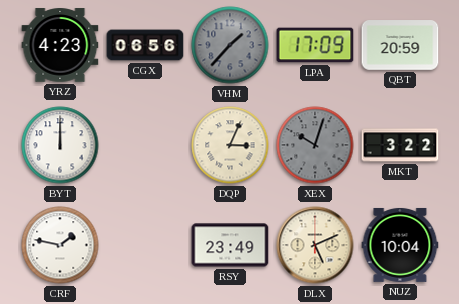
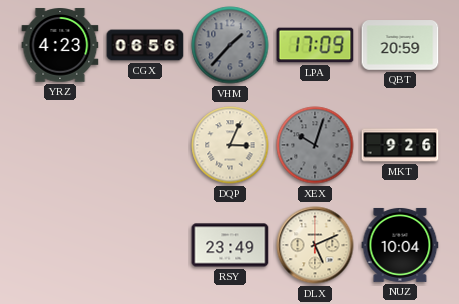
BYT: 12:00 -> none (60, 145)
MKT: 3:22 -> 9:26 (400, 145)
CRF: 1:47 -> none (60, 245)
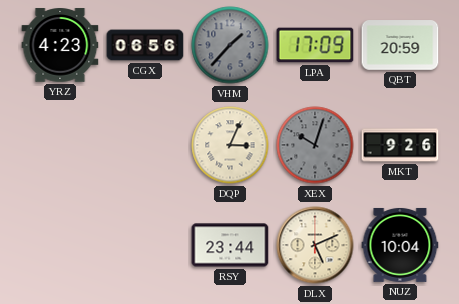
RSY: 23:49 -> 23:44 (230, 245)
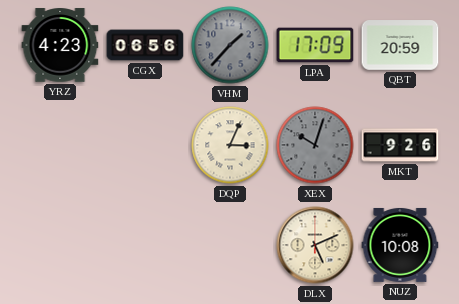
RSY: 23:44 -> none (230, 245)
NUZ: 10:04 -> 10:08 (400, 245)
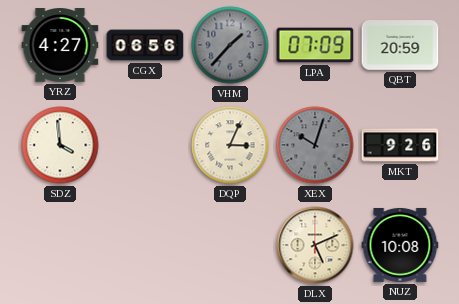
YRZ: 4:23 -> 4:27 (60, 45)
LPA: 17:09 -> 07:09 (315, 45)
SDZ: none -> 3:59 (60, 145)
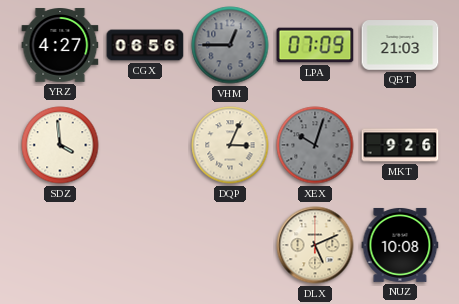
VHM: 1:37 -> 12:45 (230, 45)
QBT: 20:59 -> 21:03 (400, 45)
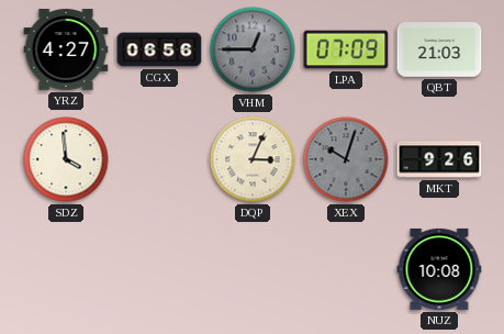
DLX: 5:11 -> none (315, 245)
